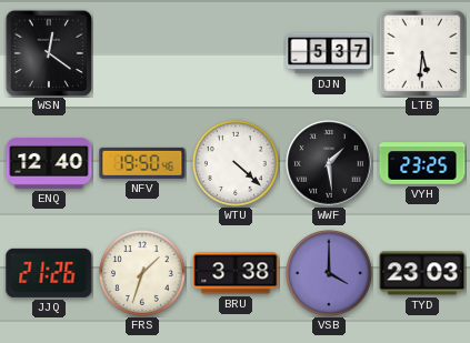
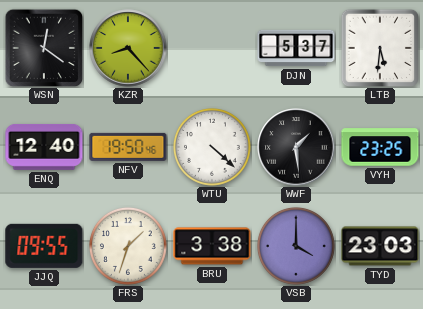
KZR: none -> 8:23 (128, 48)
JJQ: 21:26 -> 09:55 (44, 246)
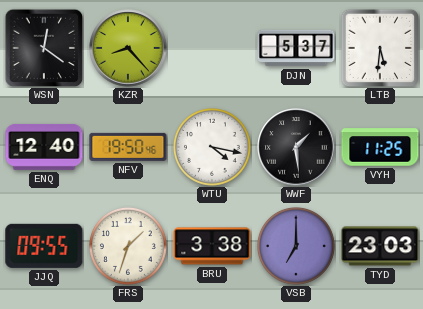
WTU: 4:22 -> 4:17 (212, 147)
VYH: 23:25 -> 11:25 (380, 147)
VSB: 4:00 -> 7:00 (296, 246)
